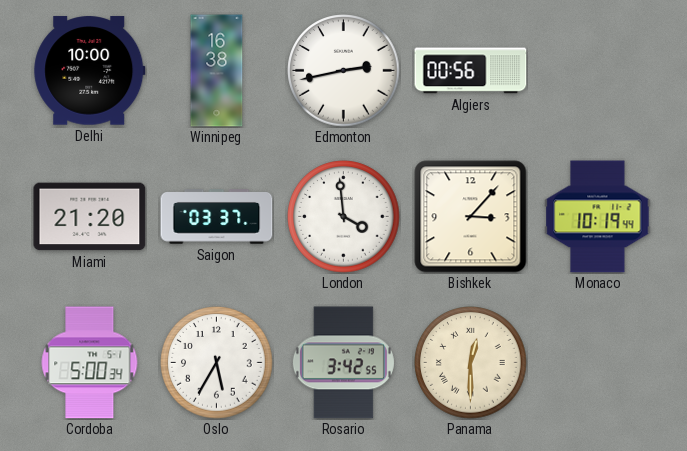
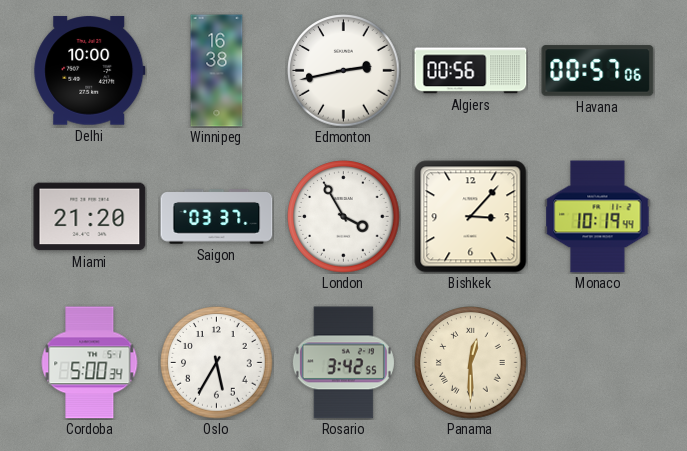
Havana: none -> 00:57 (598, 71)
London: 3:59 -> 3:55 (344, 217)
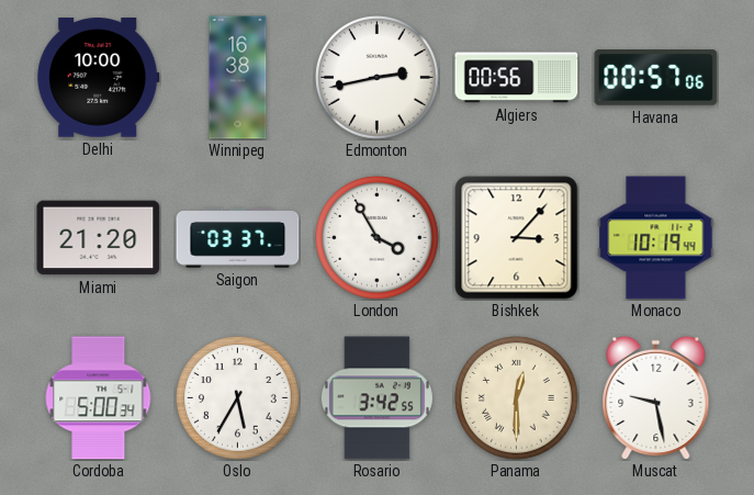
Muscat: none -> 9:28 (656, 397)
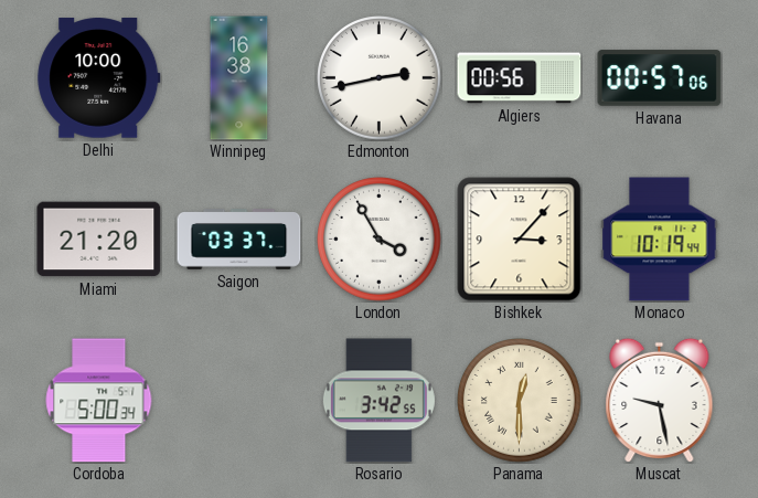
Oslo: 5:35 -> none (238, 398)
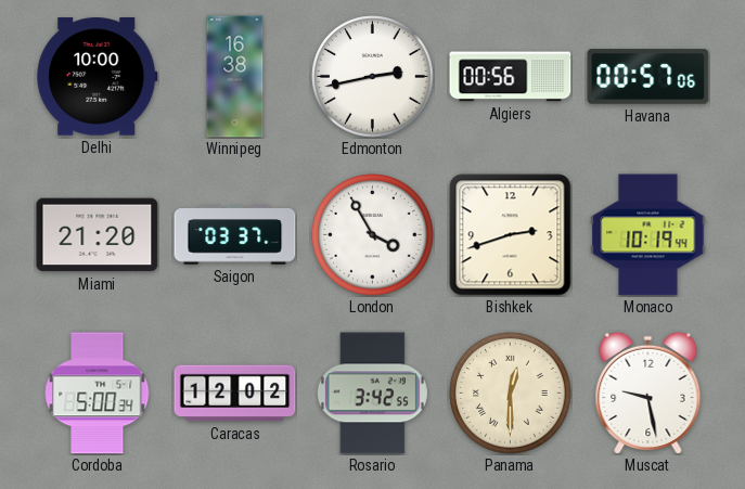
Bishkek: 3:07 -> 2:42 (511, 235)
Caracas: none -> 12:02 (235, 394)
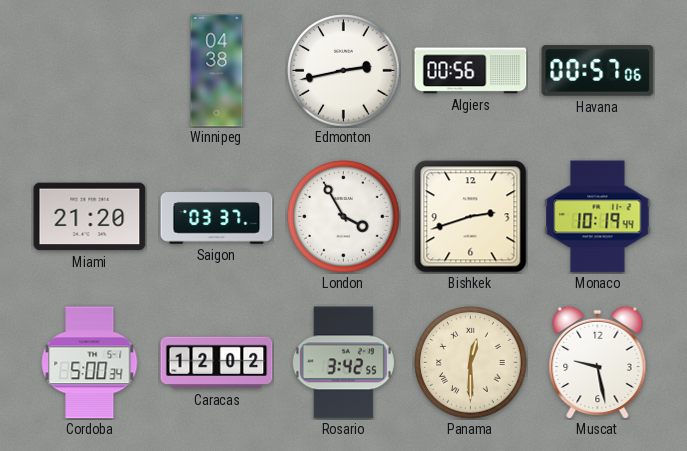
Delhi: 10:00 -> none (98, 77)
Winnipeg: 16:38 -> 04:38 (217, 71)
